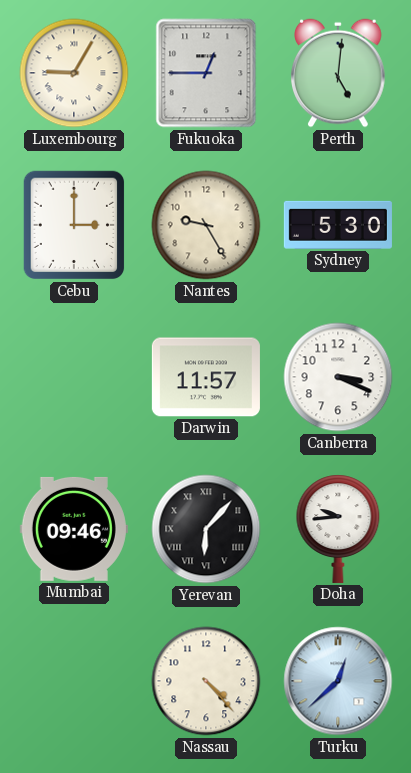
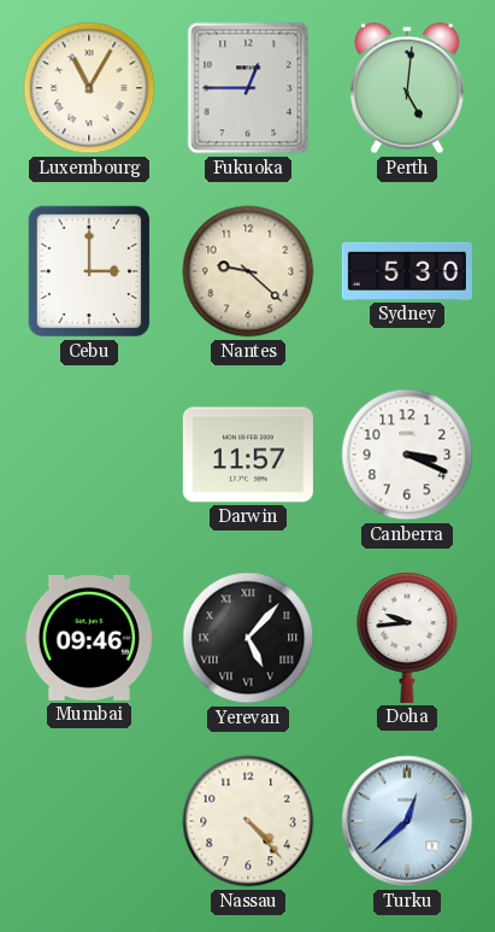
Luxembourg: 9:05 -> 11:05 (89, 88)
Nantes: 9:25 -> 9:22 (248, 271)
Yerevan: 6:07 -> 5:07 (248, 638)
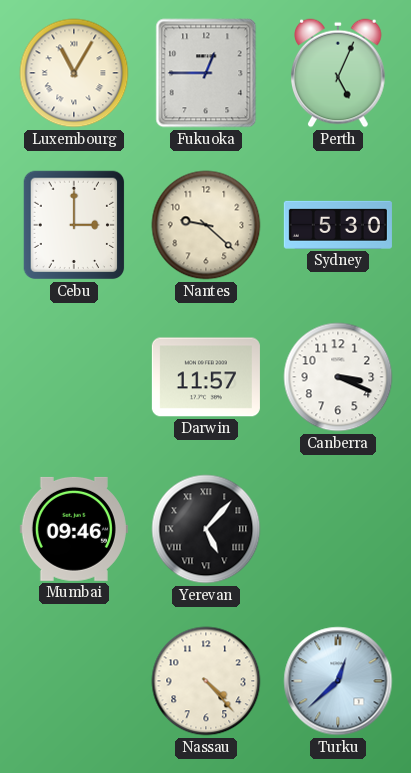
Perth: 5:01 -> 5:04 (338, 73)
Doha: 9:44 -> none (407, 638)
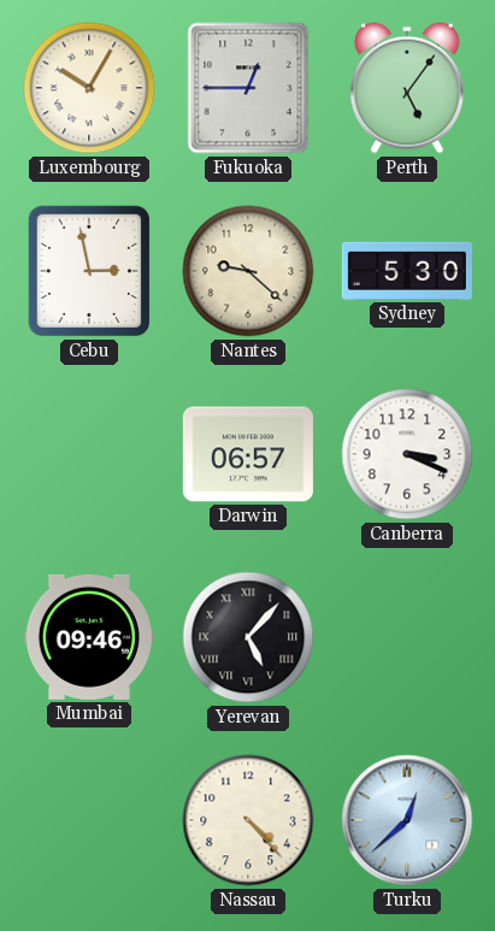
Luxembourg: 11:05 -> 10:05 (89, 88)
Perth: 5:04 -> 5:06 (407, 88)
Cebu: 3:00 -> 2:58 (89, 271)
Darwin: 11:57 -> 06:57 (248, 454)
